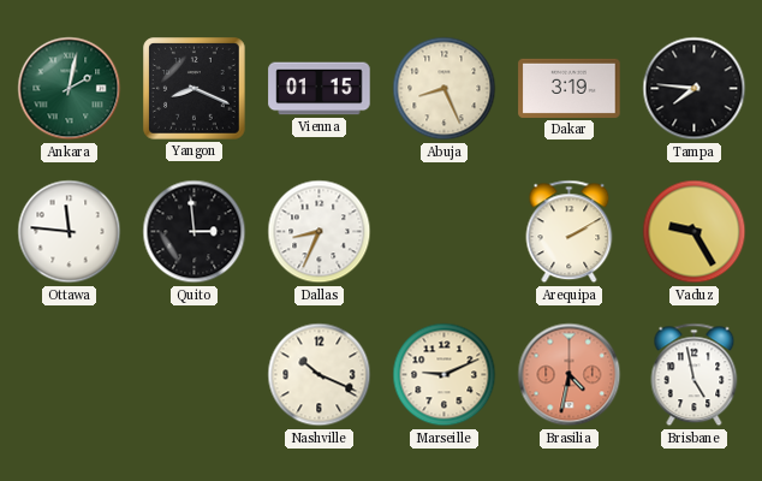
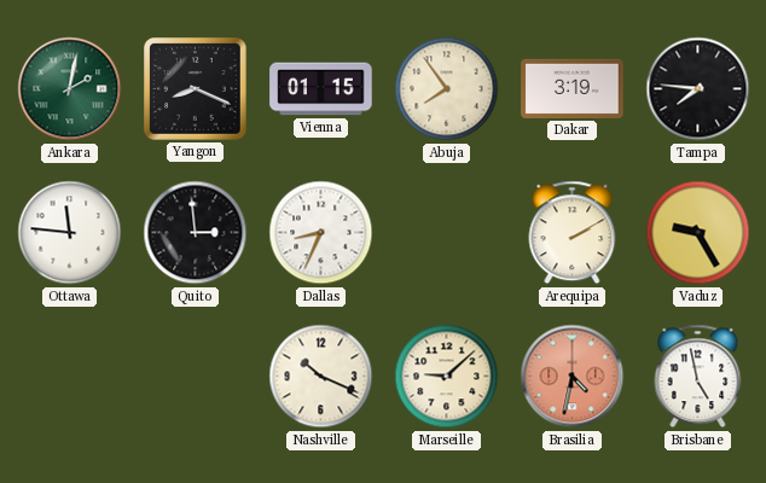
Abuja: 8:26 -> 7:54 (447, 89)
Marseille: 9:11 -> 9:08 (447, 377)
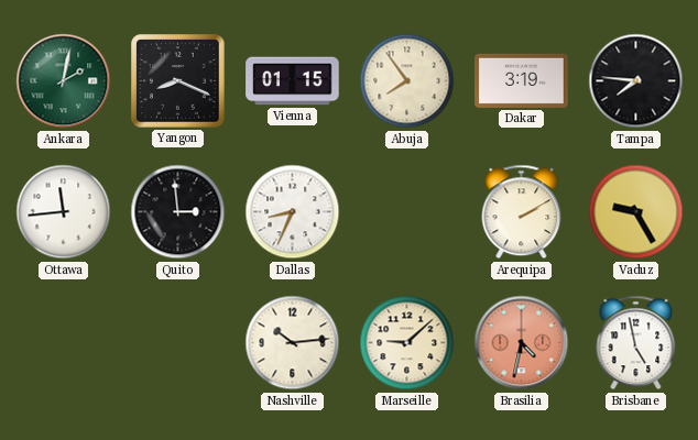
Ottawa: 11:46 -> 11:44 (64, 212)
Nashville: 10:19 -> 10:14 (293, 343)
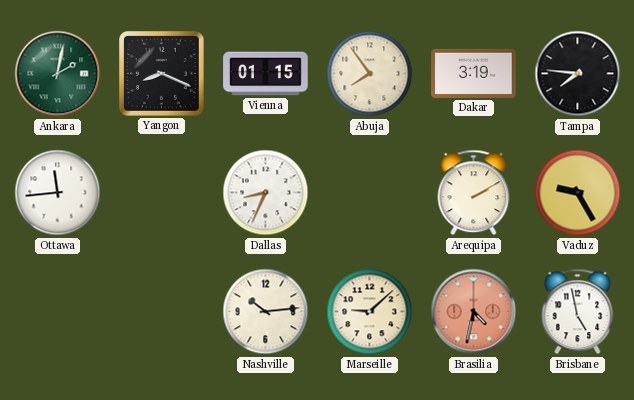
Quito: 2:59 -> none (178, 212)
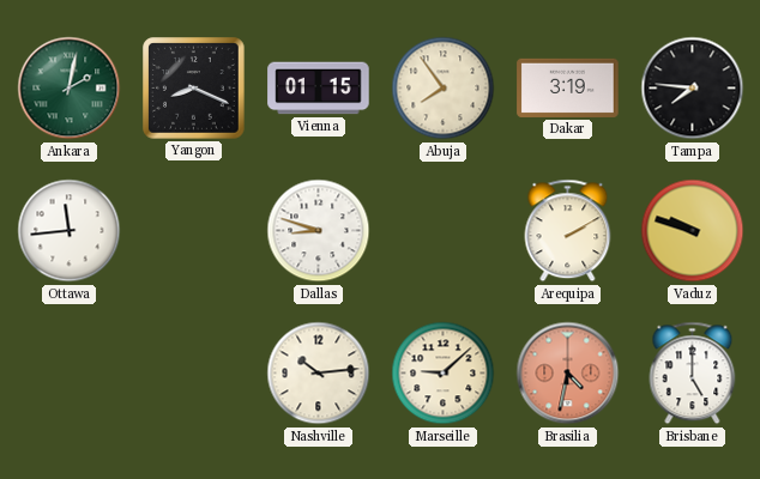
Dallas: 8:34 -> 8:48 (319, 231)
Vaduz: 9:25 -> 9:48 (693, 231)
Brisbane: 4:58 -> 5:00 (693, 374)
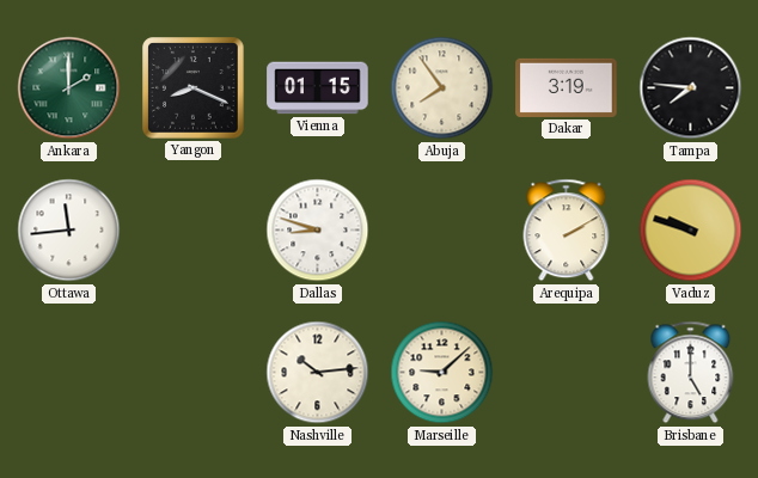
Ankara: 2:02 -> 2:00 (69, 88)
Brasilia: 4:32 -> none (568, 374)
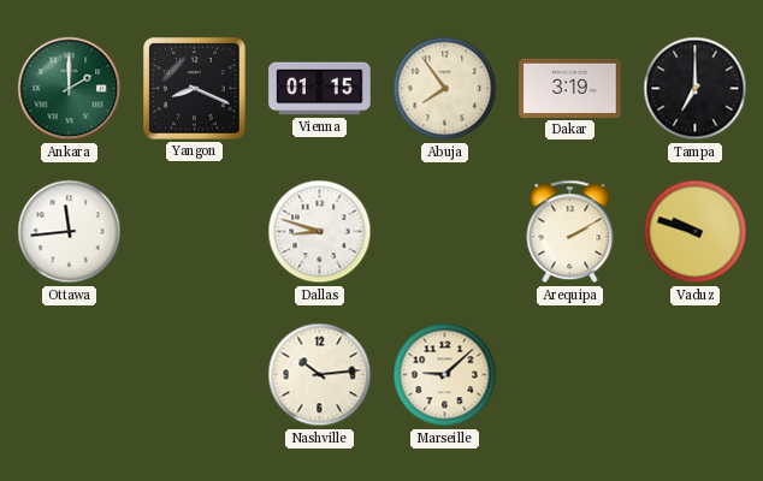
Tampa: 7:46 -> 7:00 (696, 89)
Brisbane: 5:00 -> none (691, 373)
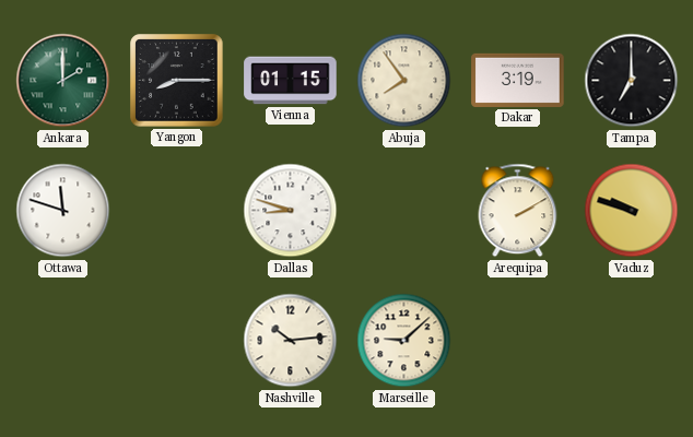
Yangon: 8:19 -> 8:15 (177, 81)
Ottawa: 11:44 -> 11:48 (63, 211)
